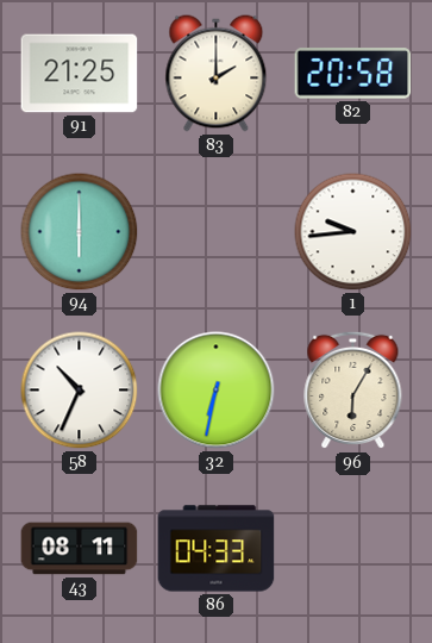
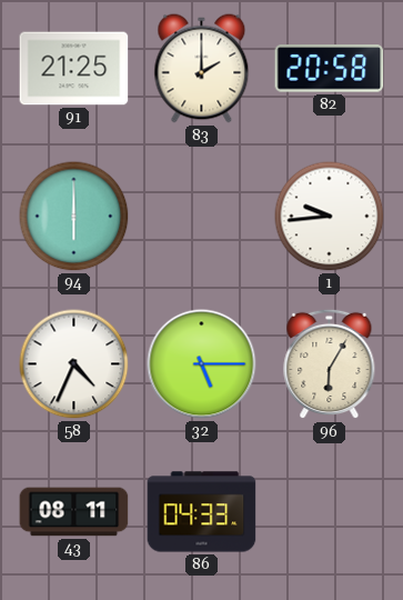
58: 10:34 -> 4:34 (74, 364)
32: 6:32 -> 5:15 (202, 364)
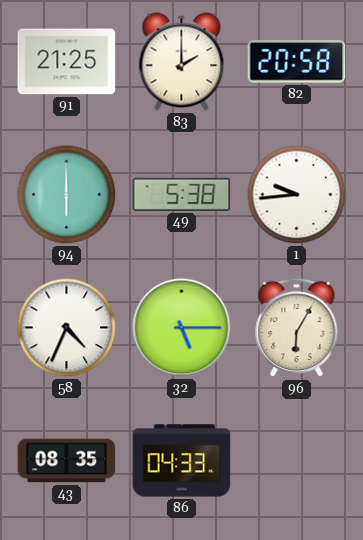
49: none -> 5:38 (182, 194)
43: 08:11 -> 08:35 (67, 461)
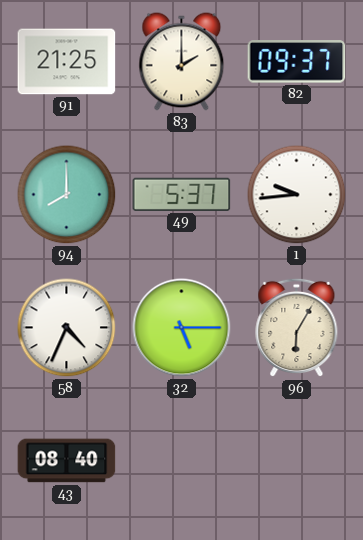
82: 20:58 -> 09:37 (297, 62)
94: 6:00 -> 8:00 (67, 195)
49: 5:38 -> 5:37 (182, 194)
43: 08:35 -> 08:40 (67, 461)
86: 04:33 -> none (182, 461)
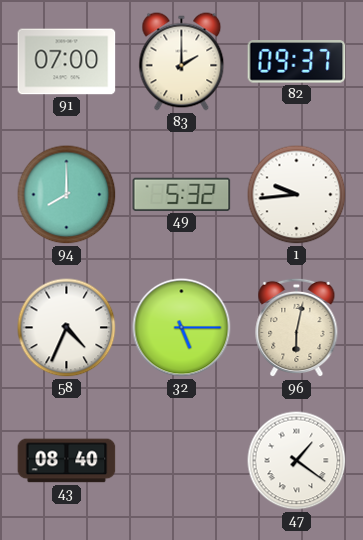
91: 21:25 -> 07:00 (67, 62)
49: 5:37 -> 5:32 (182, 194)
96: 6:05 -> 6:02 (297, 328)
47: none -> 1:21 (297, 461)
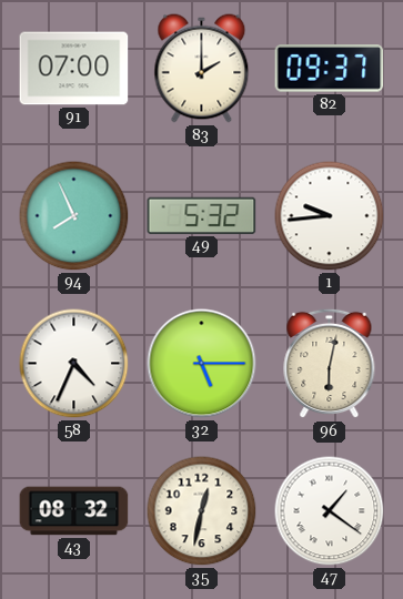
94: 8:00 -> 7:56 (74, 216)
43: 08:40 -> 08:32 (74, 511)
35: none -> 12:32 (202, 511)
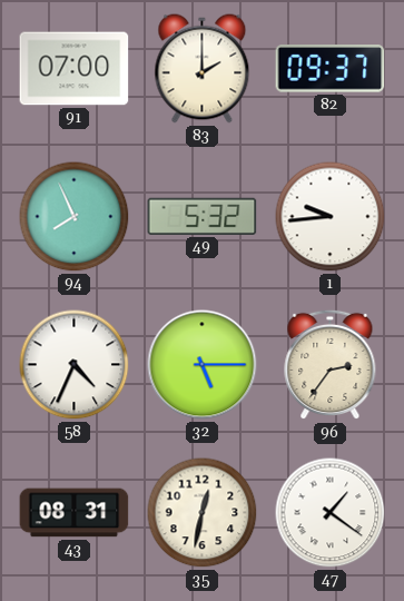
96: 6:02 -> 2:36 (331, 365)
43: 08:32 -> 08:31 (75, 513)
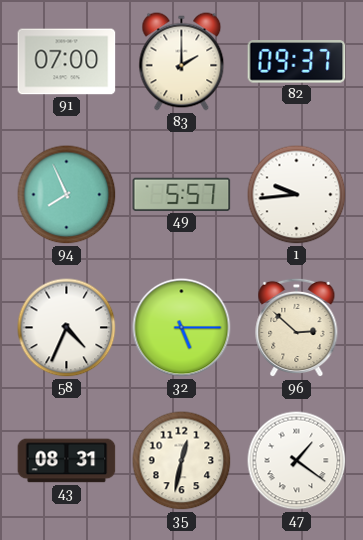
49: 5:32 -> 5:57 (182, 194)
96: 2:36 -> 2:52 (297, 328)
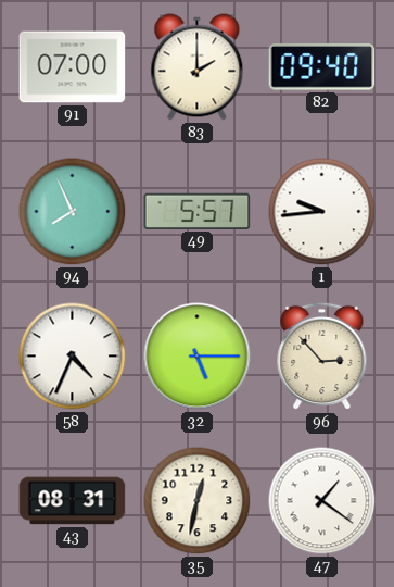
82: 09:37 -> 09:40 (322, 67)
96: 2:52 -> 2:53 (322, 357)
